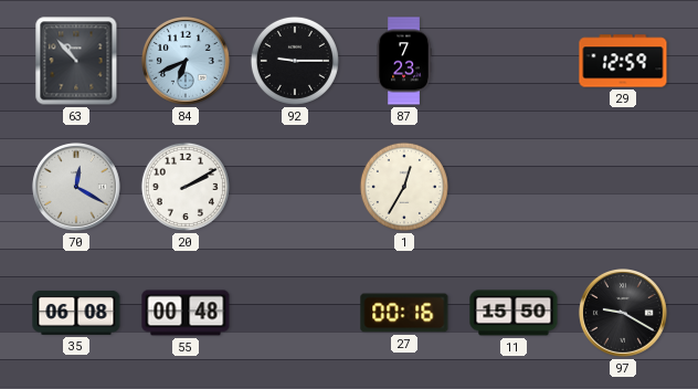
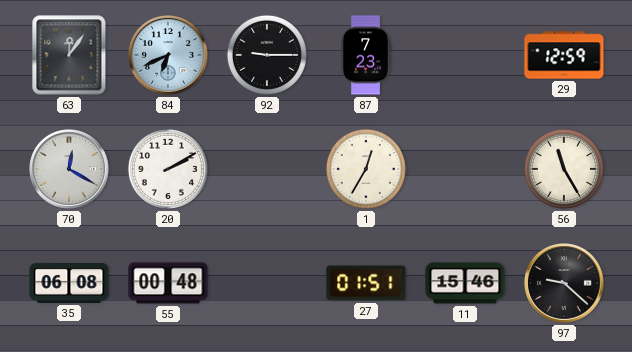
63: 10:53 -> 12:06 (69, 55)
56: none -> 11:25 (564, 169)
27: 00:16 -> 01:51 (366, 283)
11: 15:50 -> 15:46 (465, 283)
97: 9:20 -> 9:22 (565, 284)
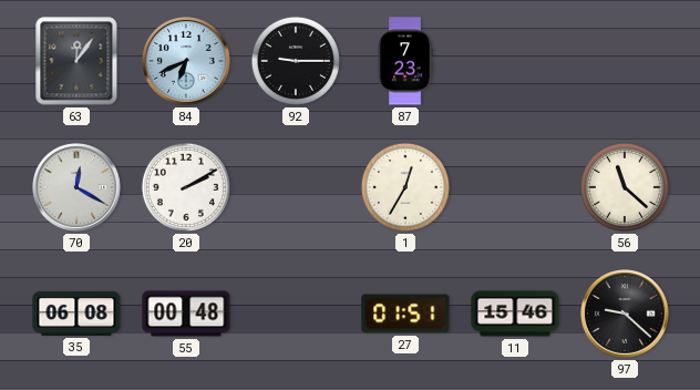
29: 12:59 -> none (564, 55)
56: 11:25 -> 11:22 (625, 187)
